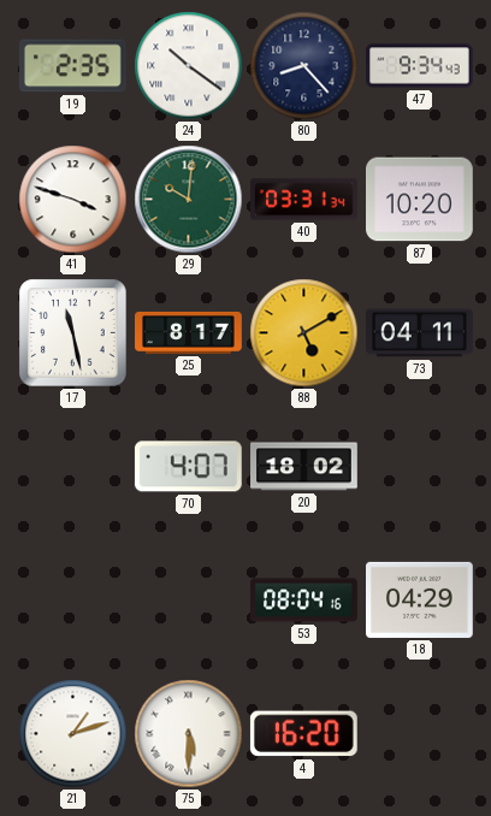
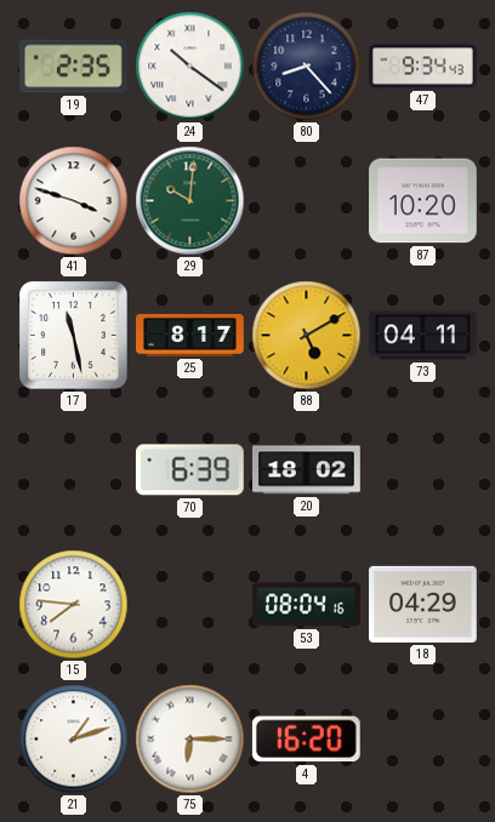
40: 03:31 -> none (304, 200)
70: 4:07 -> 6:39 (189, 470)
15: none -> 7:46 (74, 605)
75: 5:30 -> 6:15 (190, 740)
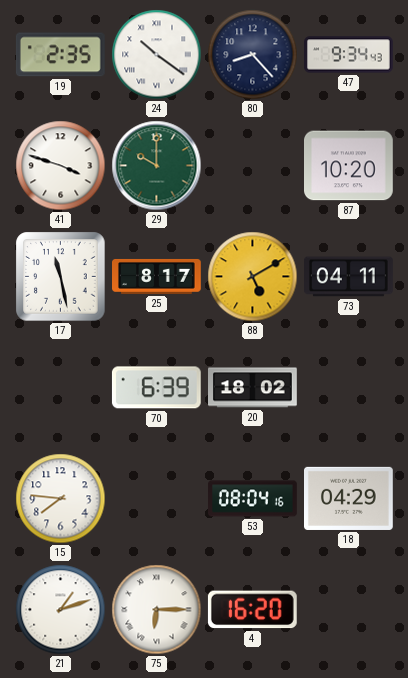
29: 10:01 -> 10:00 (157, 166)
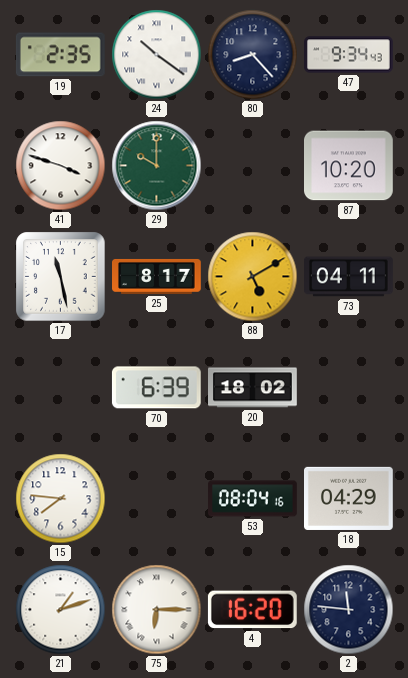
2: none -> 11:46 (349, 610)
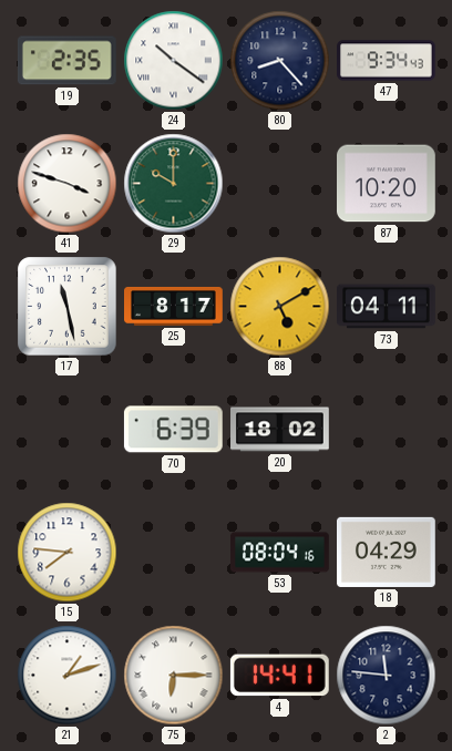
4: 16:20 -> 14:41 (279, 676)
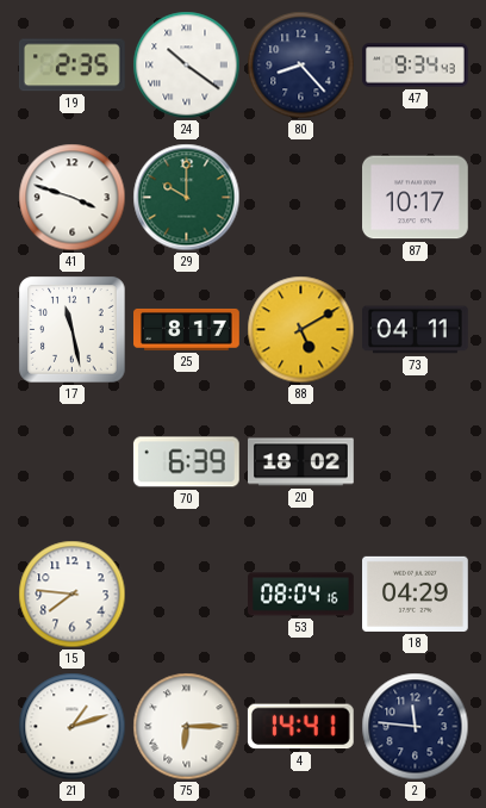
87: 10:20 -> 10:17 (416, 198)
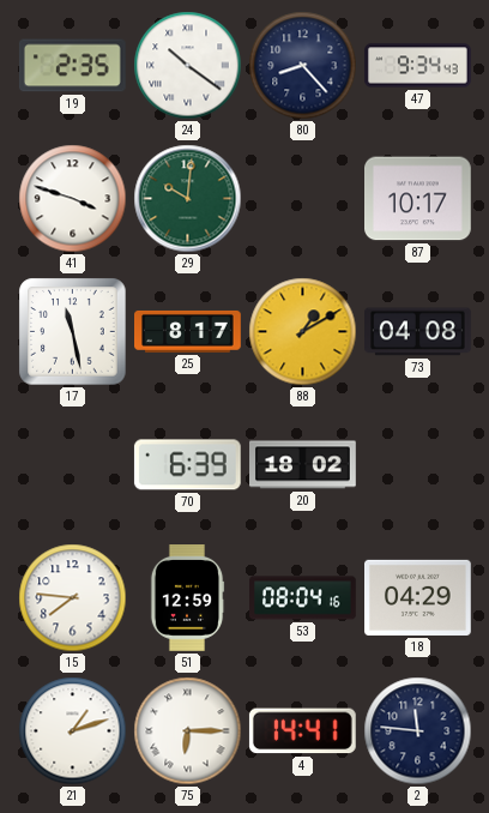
29: 10:00 -> 10:01 (188, 199)
88: 5:10 -> 1:10 (303, 332)
73: 04:11 -> 04:08 (418, 332)
51: none -> 12:59 (187, 598)
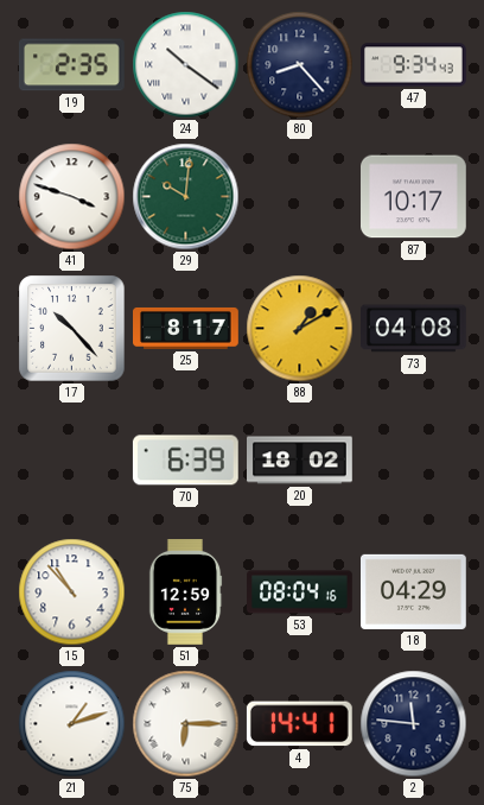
17: 11:28 -> 10:23 (72, 329)
15: 7:46 -> 10:53 (72, 592)
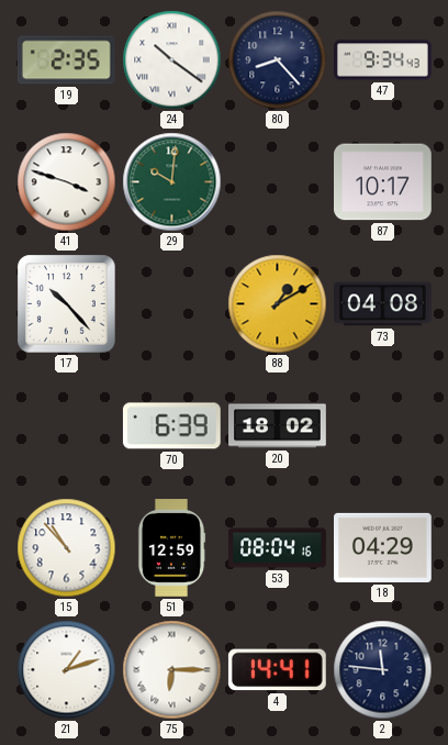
25: 8:17 -> none (186, 328)
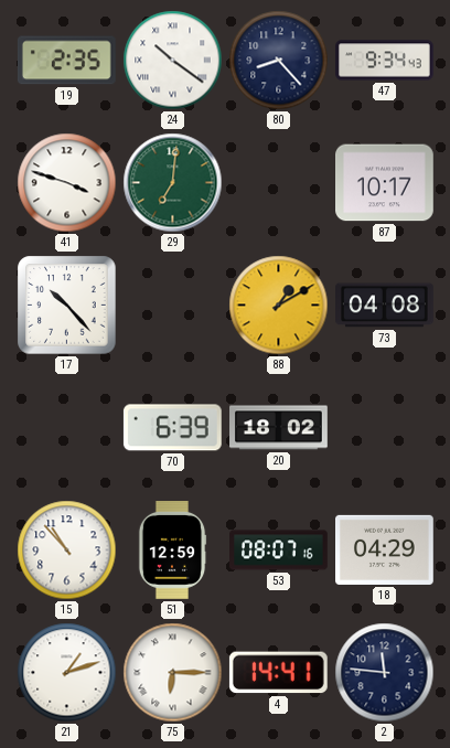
29: 10:01 -> 7:01 (173, 183)
53: 08:04 -> 08:07 (279, 551)
